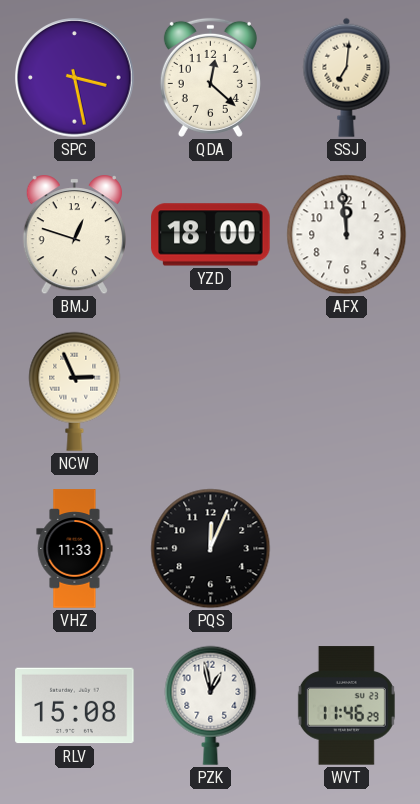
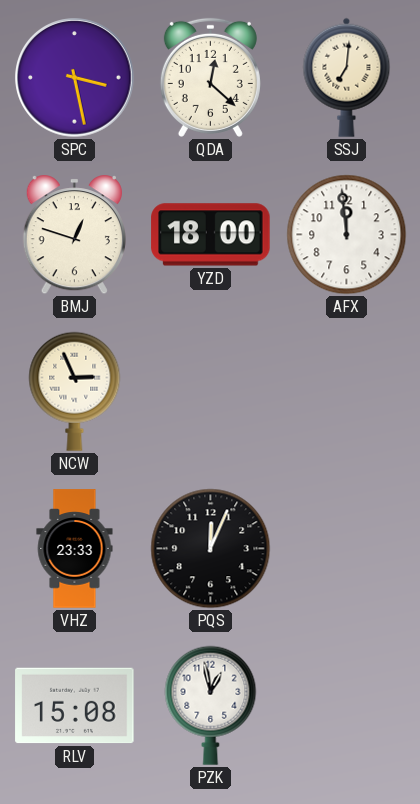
VHZ: 11:33 -> 23:33 (75, 549)
WVT: 11:46 -> none (346, 706)
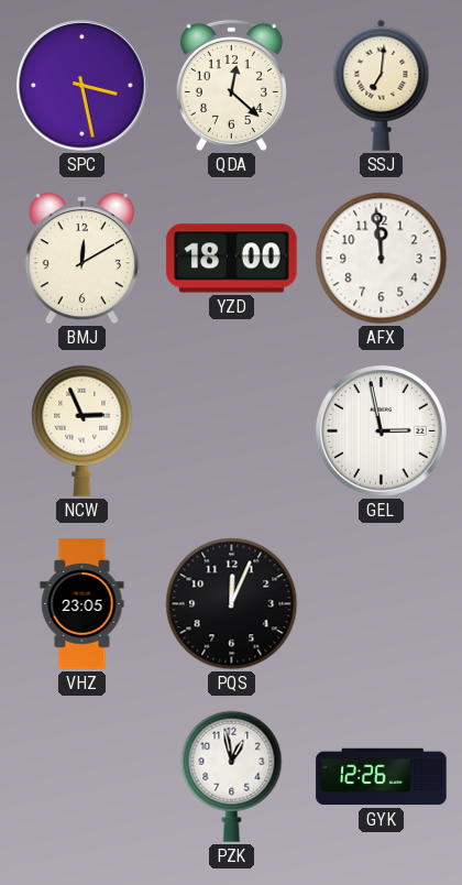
BMJ: 12:48 -> 12:10 (81, 259)
GEL: none -> 2:58 (382, 431)
VHZ: 23:33 -> 23:05 (82, 604)
RLV: 15:08 -> none (75, 706)
GYK: none -> 12:26 (382, 777)
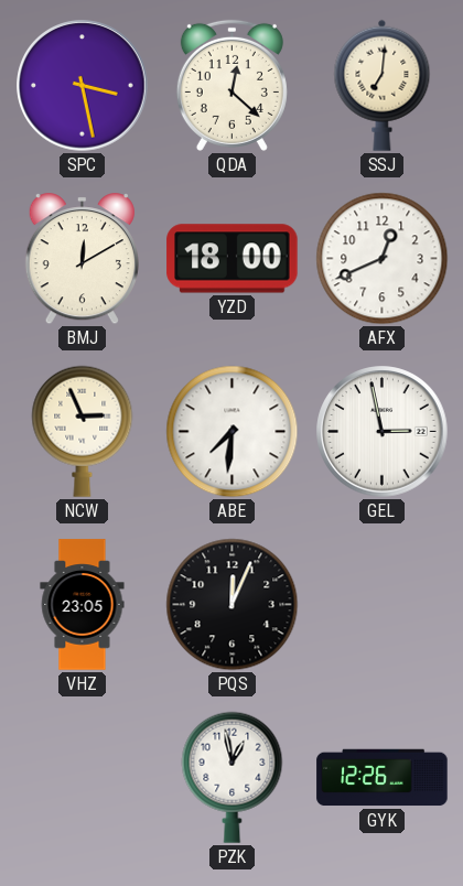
AFX: 11:59 -> 12:41 (383, 259)
ABE: none -> 7:31 (233, 432)
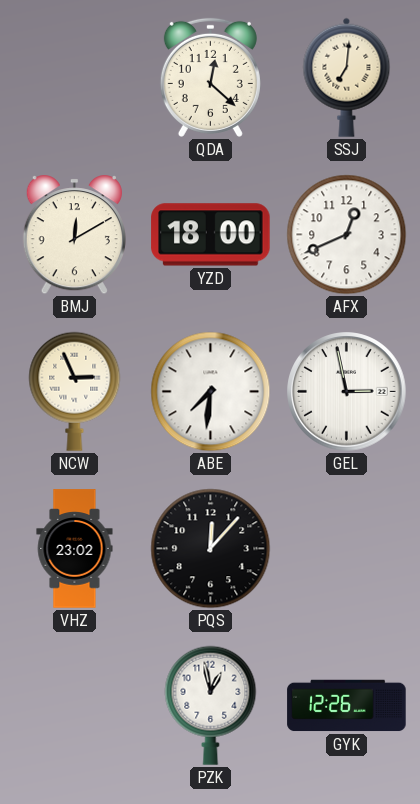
SPC: 3:28 -> none (83, 86)
VHZ: 23:05 -> 23:02 (75, 549)
PQS: 12:04 -> 12:07 (211, 549)
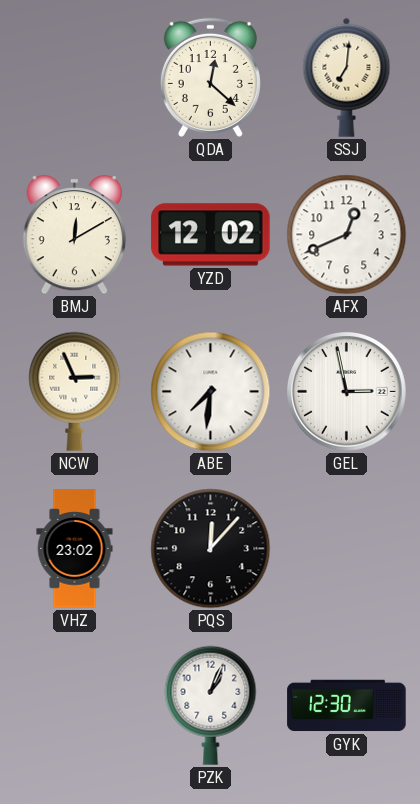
YZD: 18:00 -> 12:02 (211, 235)
PZK: 12:58 -> 1:04 (211, 705)
GYK: 12:26 -> 12:30 (347, 706)
